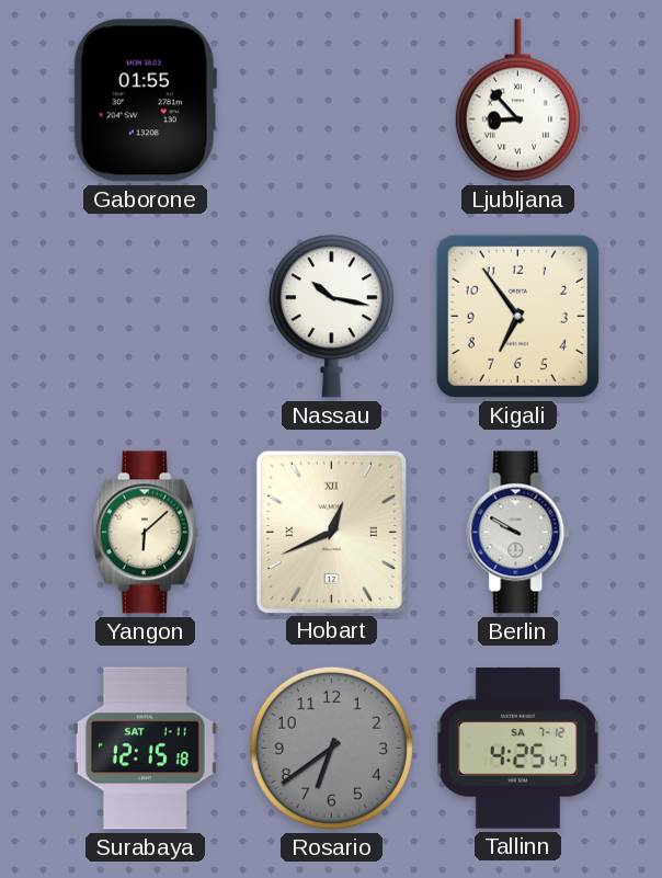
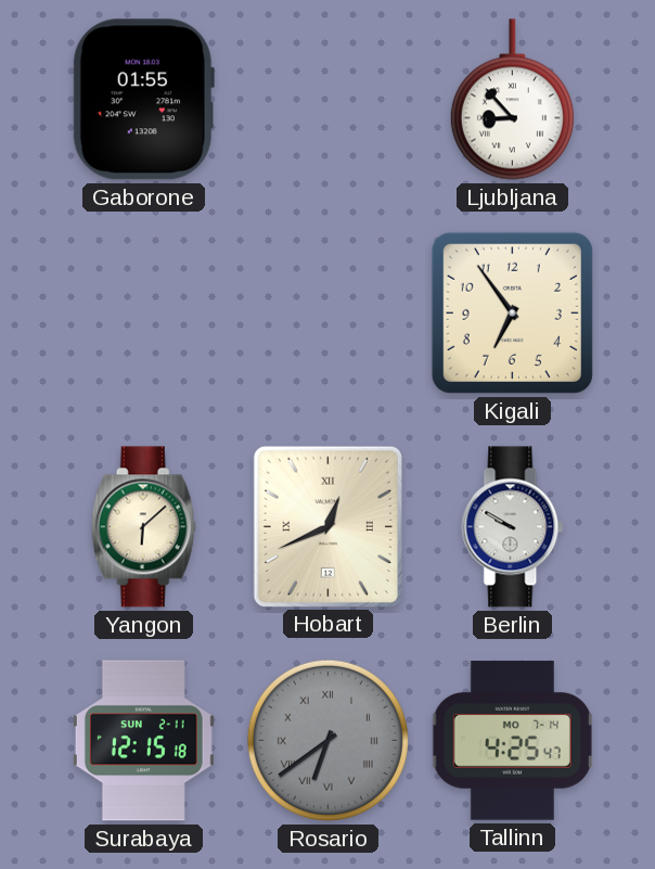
Nassau: 10:17 -> none (331, 317)
Surabaya date: SAT 1-11 -> SUN 2-11 (143, 741)
Rosario numerals: Arabic -> Roman (327, 740)
Tallinn date: SA 7-12 -> MO 7-14 (512, 741)
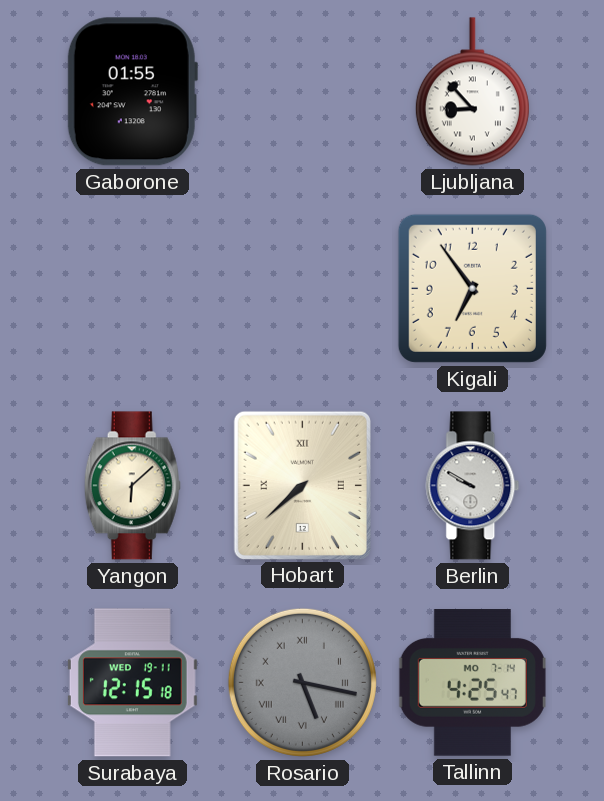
Hobart: 12:41 -> 7:38 (302, 485)
Surabaya date: SUN 2-11 -> WED 19-11 (132, 683)
Rosario: 6:39 -> 5:17 (302, 682)
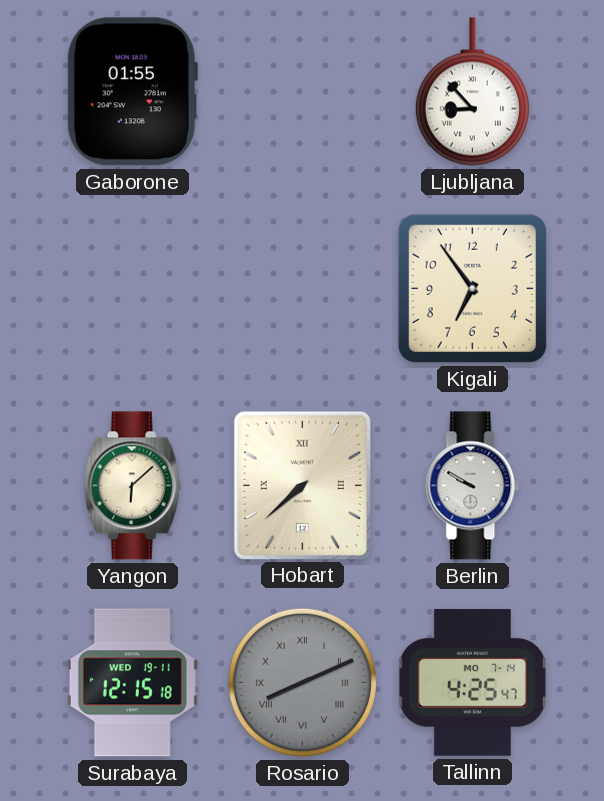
Rosario: 5:17 -> 8:11 (302, 682)
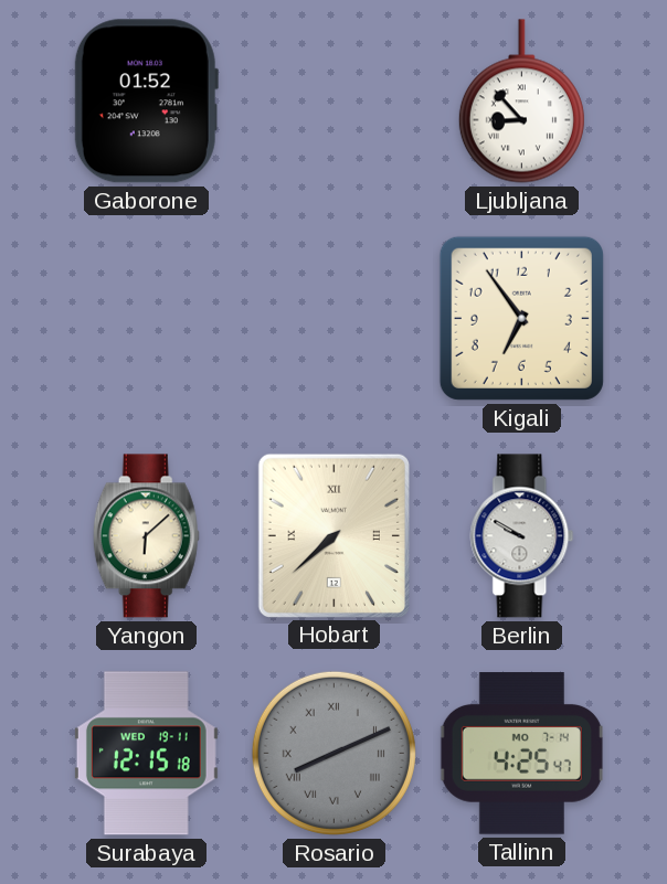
Gaborone: 01:55 -> 01:52 (146, 102)
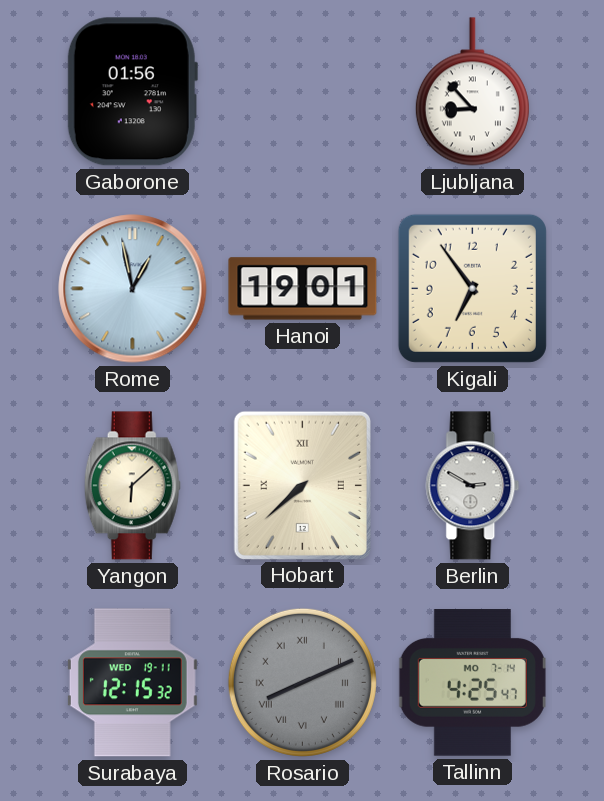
Gaborone: 01:52 -> 01:56 (132, 92)
Rome: none -> 12:58 (133, 289)
Hanoi: none -> 19:01 (303, 289)
Berlin: 9:50 -> 2:50 (473, 486)
Surabaya: 12:15:18 -> 12:15:32 (132, 683)
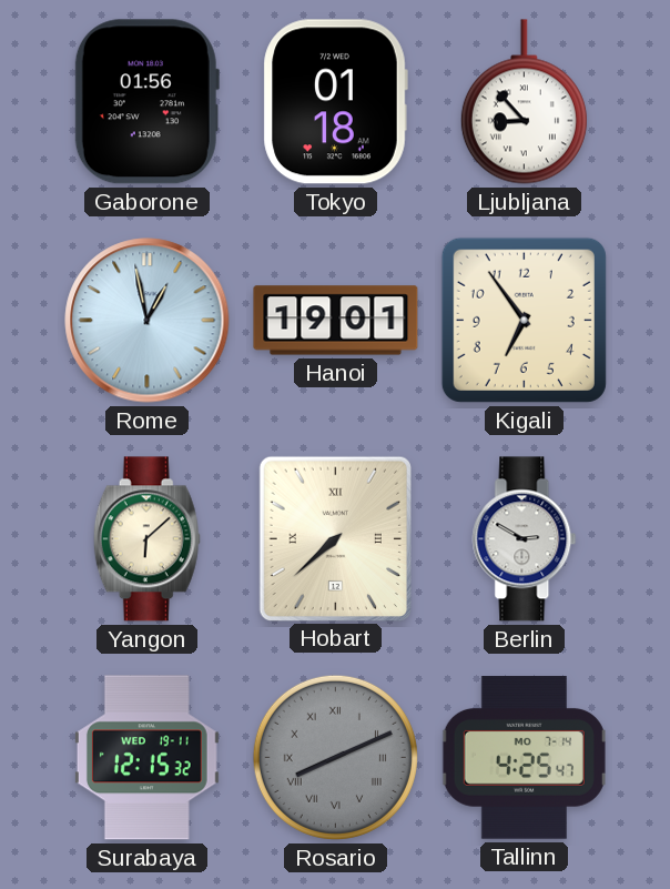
Tokyo: none -> 01:18 (335, 102)
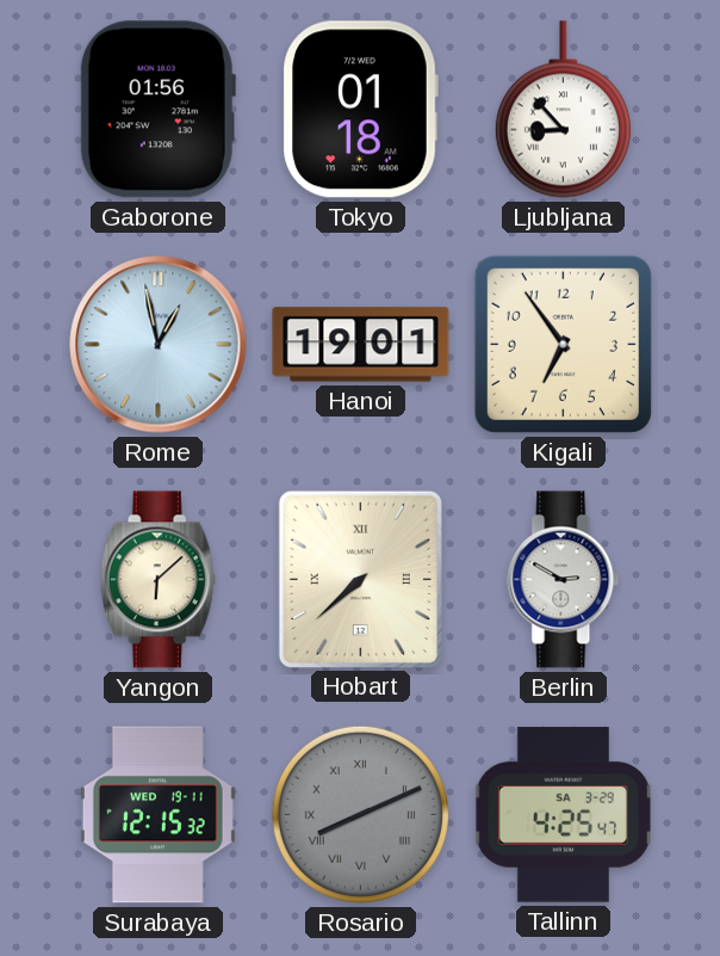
Tallinn date: MO 7-14 -> SA 3-29 (563, 815)
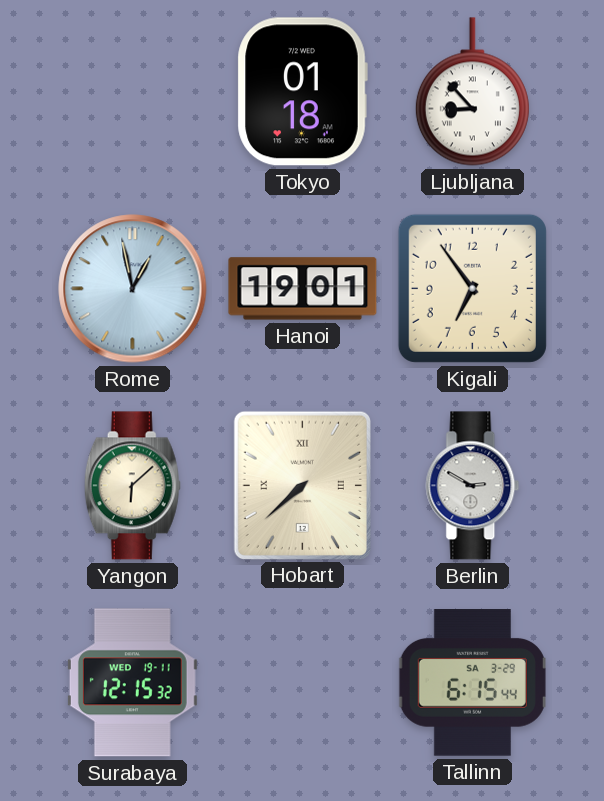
Gaborone: 01:56 -> none (157, 110)
Rosario: 8:11 -> none (360, 814)
Tallinn: 4:25 -> 6:15 (472, 683)
